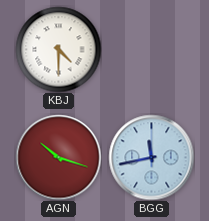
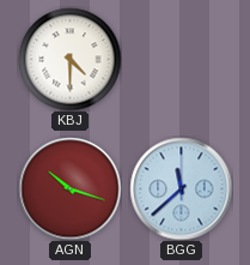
BGG: 11:43 -> 11:38 (181, 188)
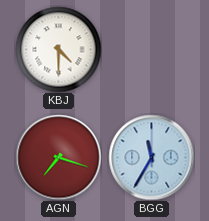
AGN: 10:18 -> 7:18 (58, 157)
BGG: 11:38 -> 11:35 (151, 157)
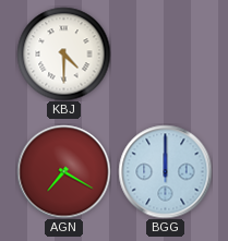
AGN: 7:18 -> 7:20 (63, 171)
BGG: 11:35 -> 12:00 (165, 171)
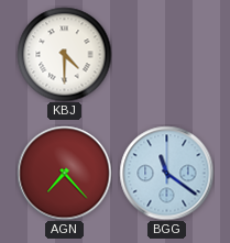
AGN: 7:20 -> 7:23 (64, 173)
BGG: 12:00 -> 11:21 (166, 173)
